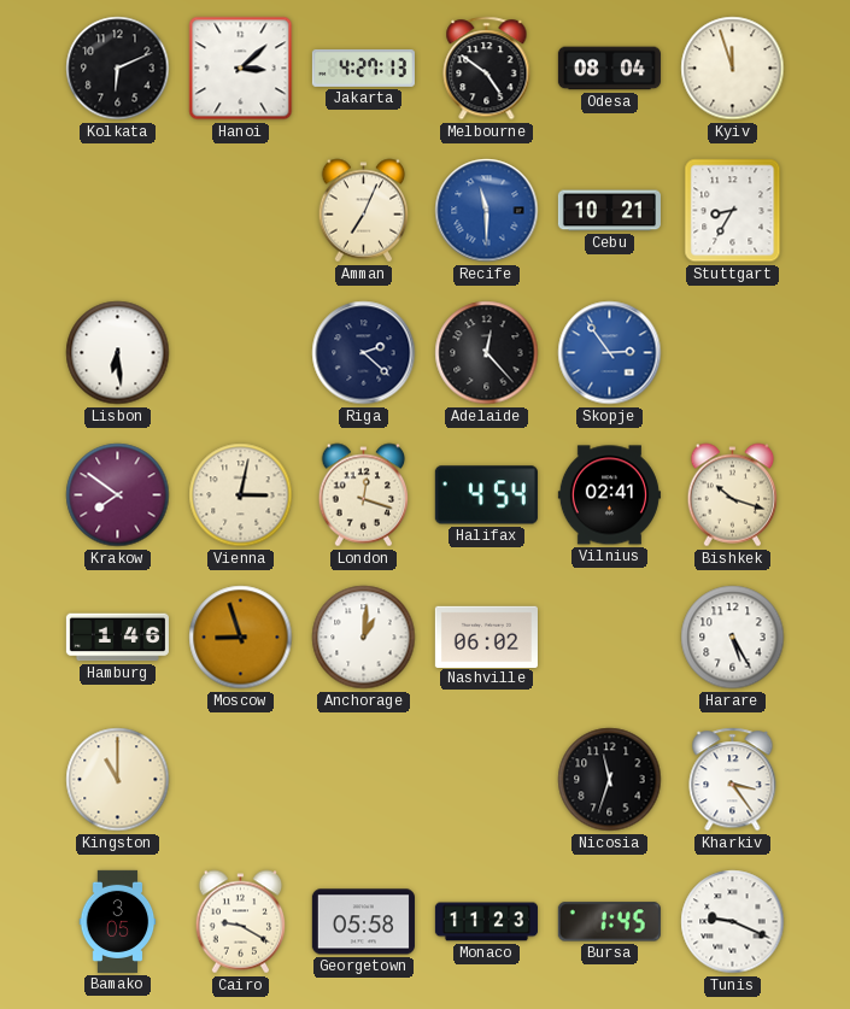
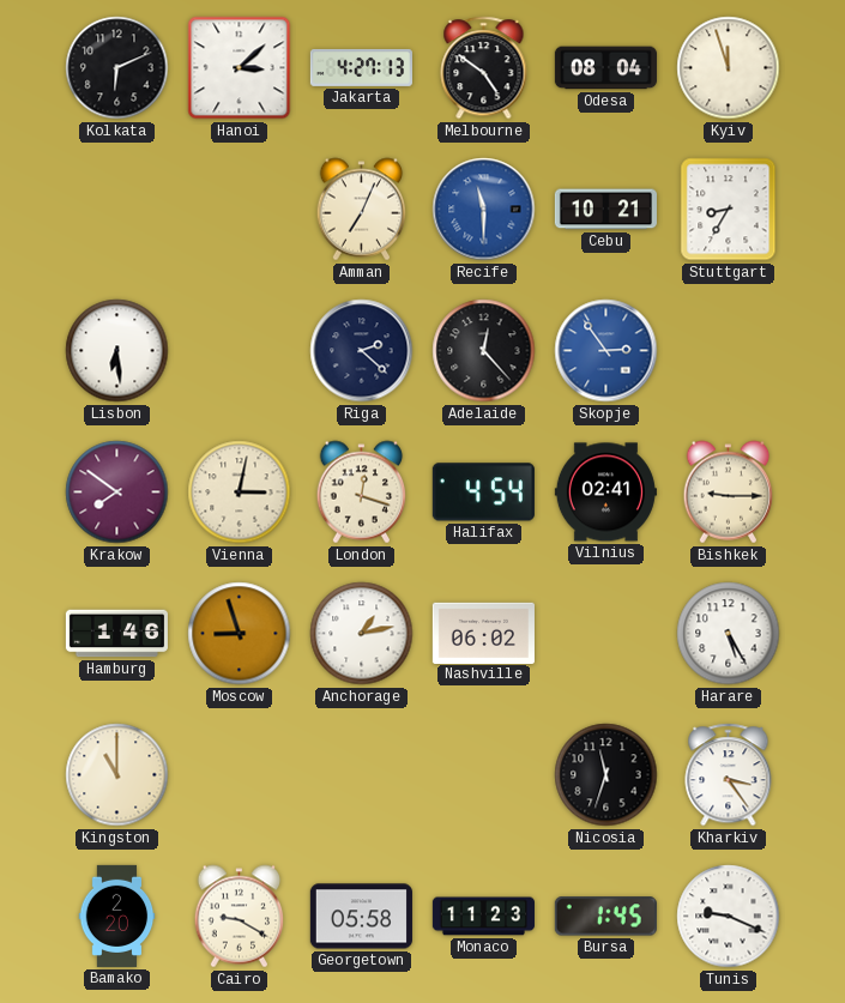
Bishkek: 10:18 -> 9:15 (729, 493)
Anchorage: 1:01 -> 1:13 (362, 634)
Bamako: 3:05 -> 2:20 (117, 916)
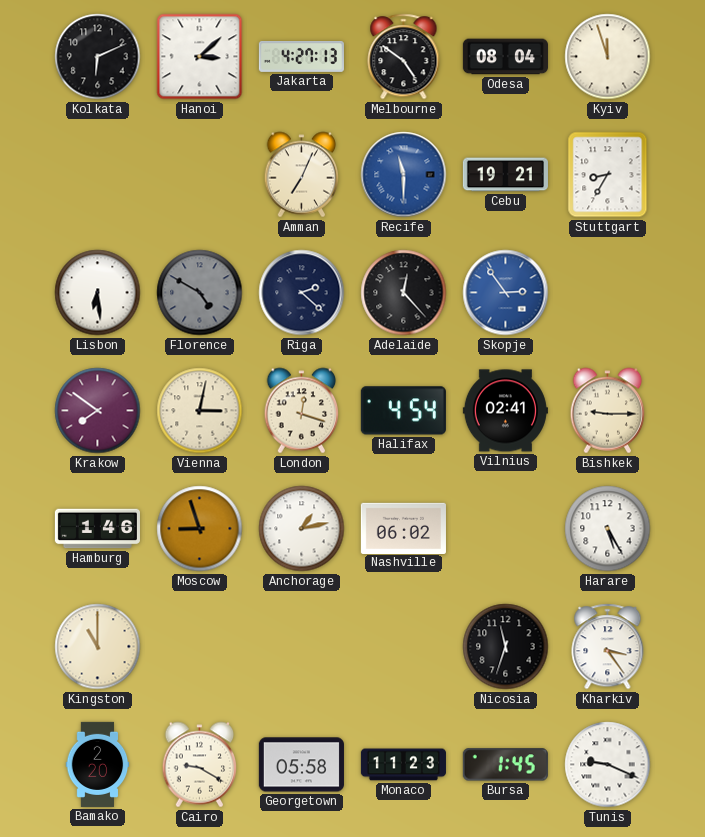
Cebu: 10:21 -> 19:21 (505, 175)
Florence: none -> 4:50 (200, 293)
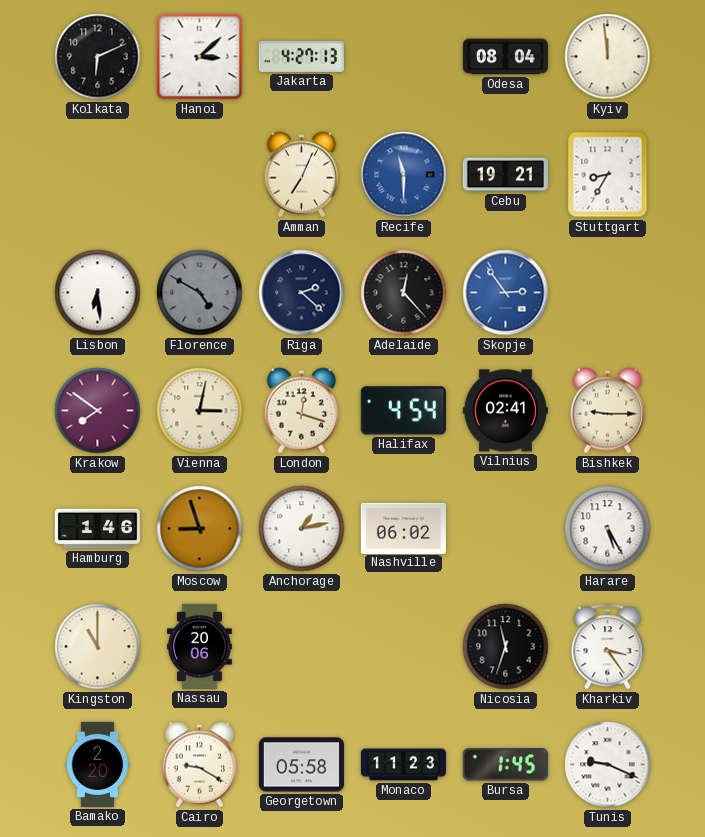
Melbourne: 4:51 -> none (404, 57)
Kyiv: 11:57 -> 11:59 (608, 57)
Nassau: none -> 20:06 (199, 646)
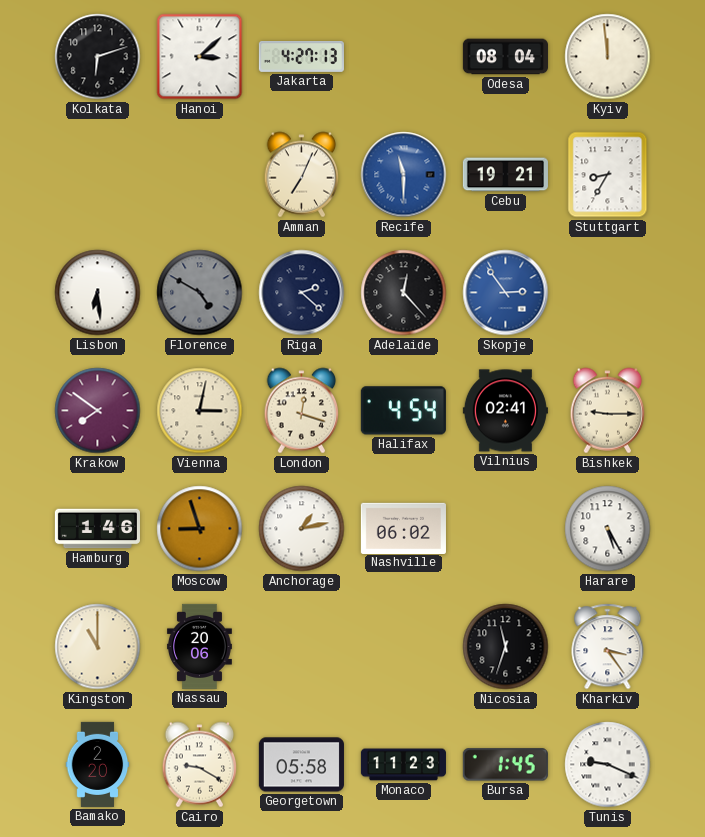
Kolkata: 6:11 -> 6:12 (98, 57)
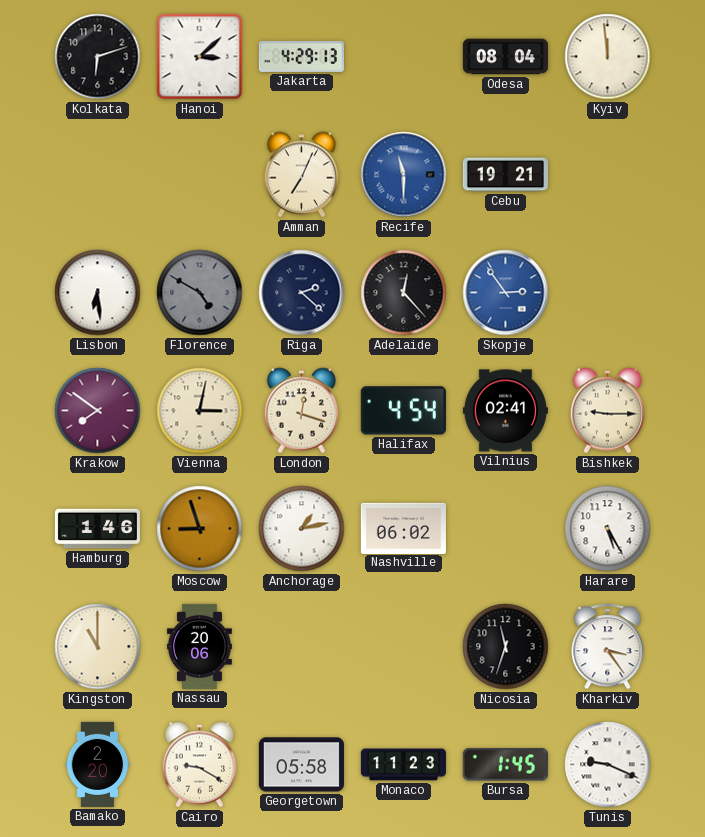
Jakarta: 4:27 -> 4:29 (301, 56)
Stuttgart: 8:35 -> none (608, 175)
